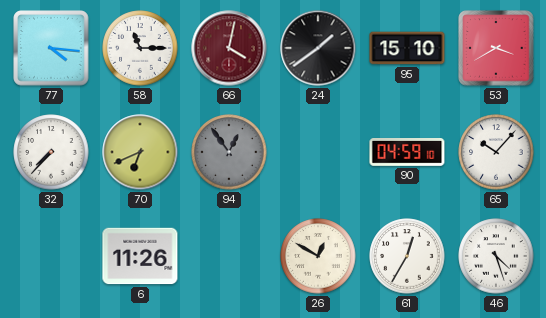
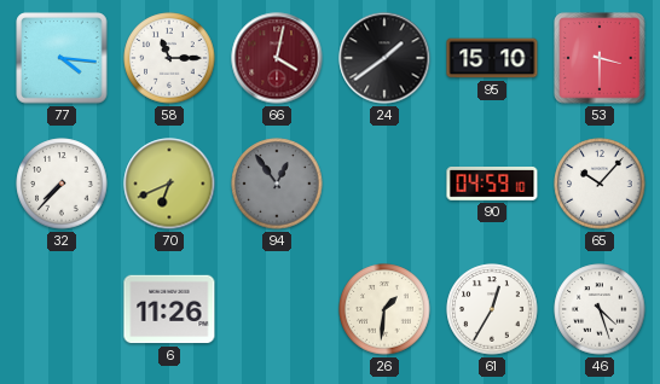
53: 3:40 -> 3:30 (600, 58)
26: 12:50 -> 1:31 (384, 309)
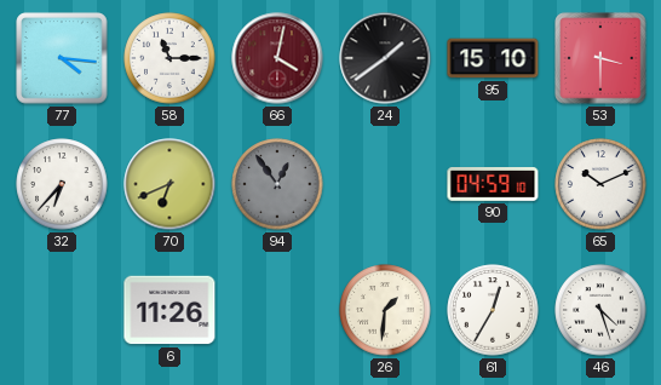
32: 7:37 -> 6:37 (62, 184)
65: 10:07 -> 10:11 (600, 184)
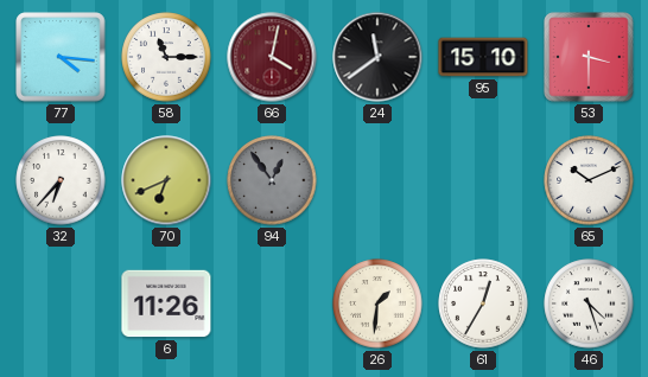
24: 1:39 -> 11:39 (377, 57)
90: 04:59 -> none (493, 185)
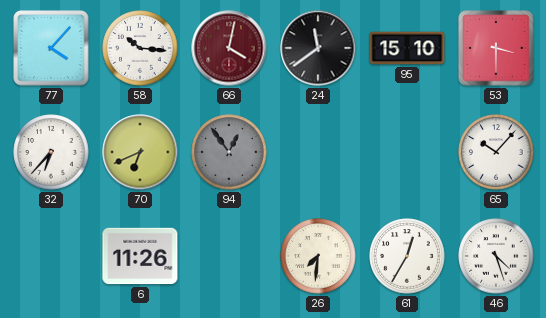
77: 4:16 -> 4:07 (51, 48)
58: 11:15 -> 10:16 (140, 48)
65: 10:11 -> 10:07 (496, 152)
26: 1:31 -> 7:31 (318, 256)
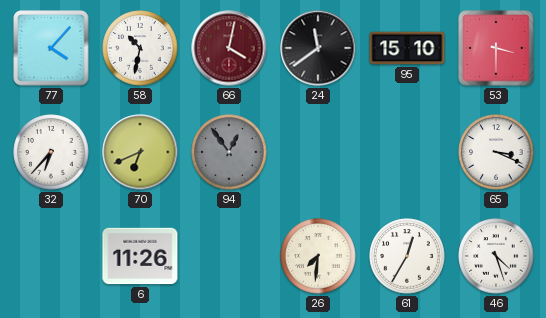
58: 10:16 -> 10:32 (140, 48)
65: 10:07 -> 3:19 (496, 152)
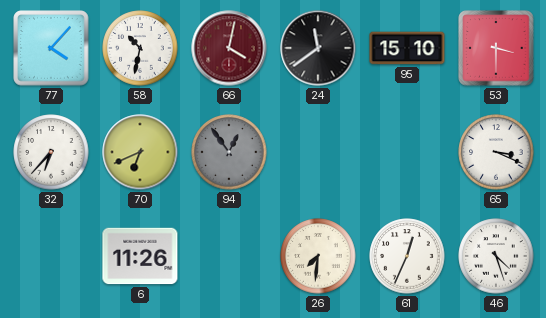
61: 12:35 -> 12:34 (407, 256)
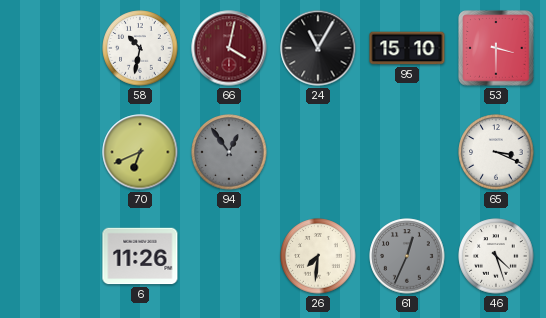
77: 4:07 -> none (51, 48)
24: 11:39 -> 11:05 (318, 48)
32: 6:37 -> none (51, 152)
61 dial: white -> grey (407, 256)
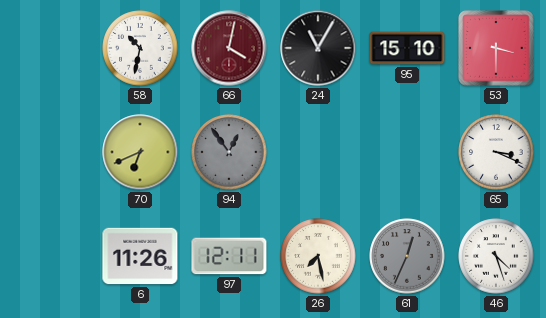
97: none -> 12:11 (229, 256)
26: 7:31 -> 7:28 (318, 256)
